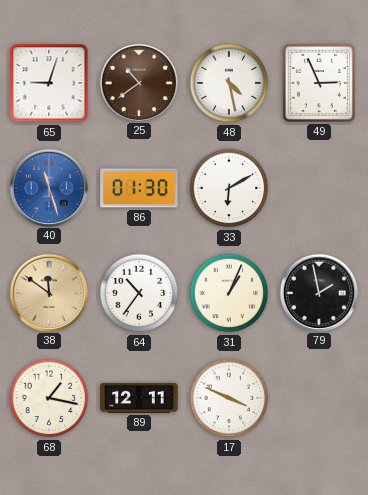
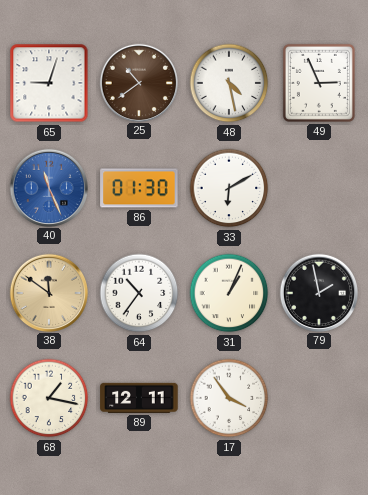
40: 11:27 -> 11:26 (48, 187)
17: 3:49 -> 3:54 (229, 398)
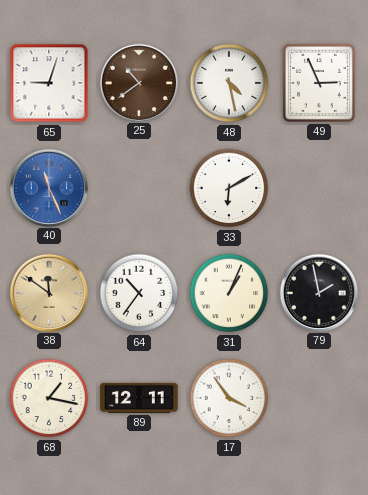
86: 01:30 -> none (139, 188)
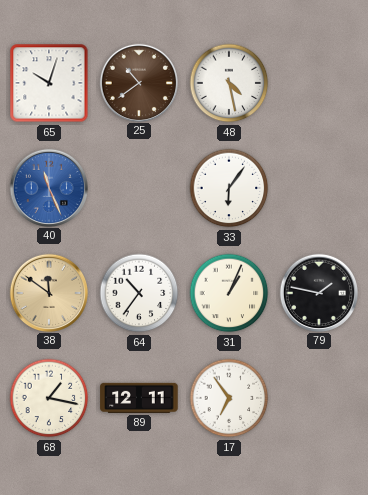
65: 9:03 -> 10:03 (49, 83)
49: 2:56 -> none (319, 83)
33: 6:10 -> 6:06 (229, 188)
79: 1:58 -> 1:47 (318, 292)
17: 3:54 -> 6:54 (229, 398)
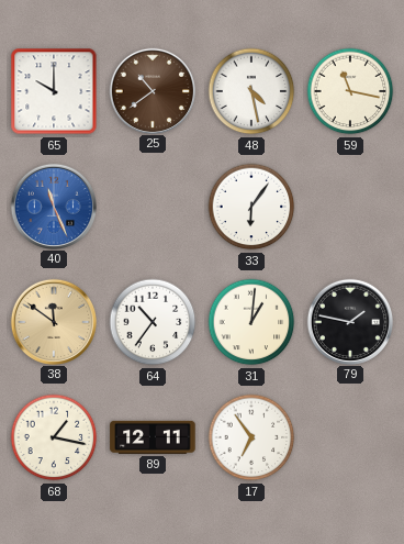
65: 10:03 -> 10:00 (54, 91)
59: none -> 11:17 (350, 91)
31: 1:04 -> 1:01 (251, 322)
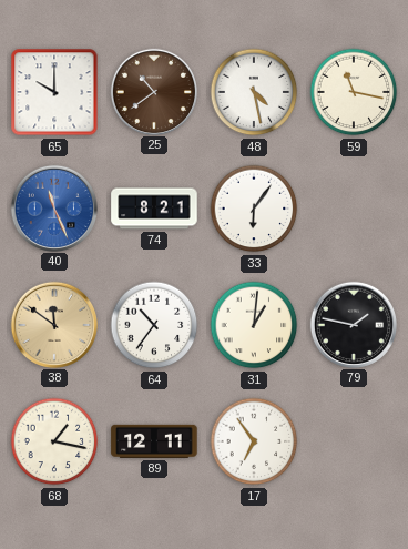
74: none -> 8:21 (154, 209)
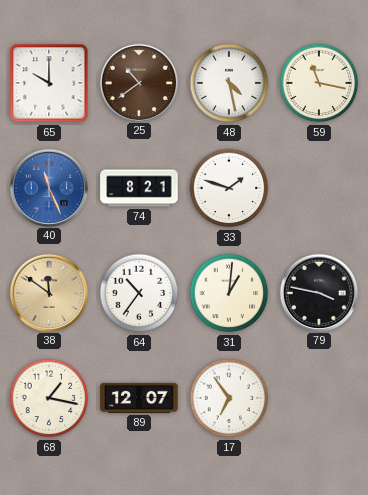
33: 6:06 -> 1:48 (229, 188)
79: 1:47 -> 3:47 (318, 292)
89: 12:11 -> 12:07 (139, 398)
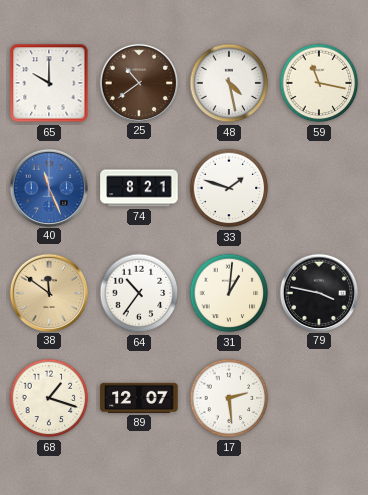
68: 1:17 -> 1:18 (49, 398)
17: 6:54 -> 2:29 (229, 398)
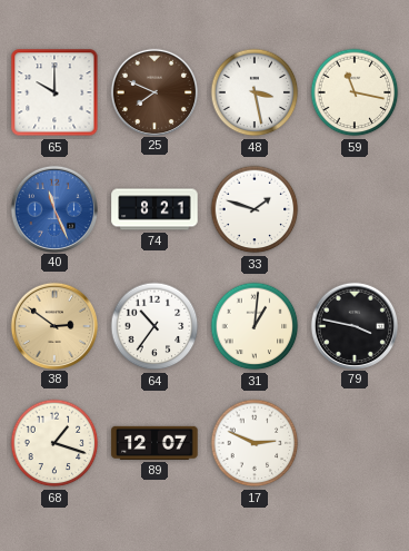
25: 10:39 -> 7:49 (153, 91)
48: 4:28 -> 3:28 (255, 92)
38: 11:51 -> 2:51 (53, 325)
17: 2:29 -> 2:49 (255, 443)
